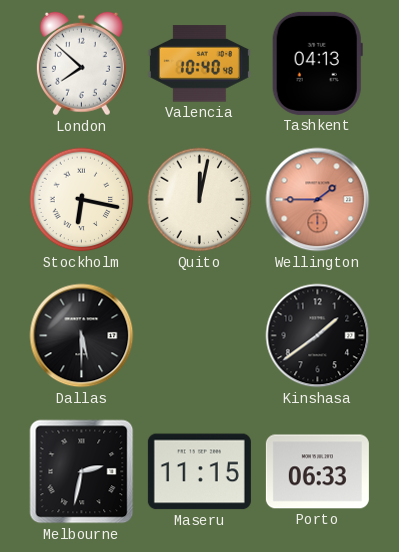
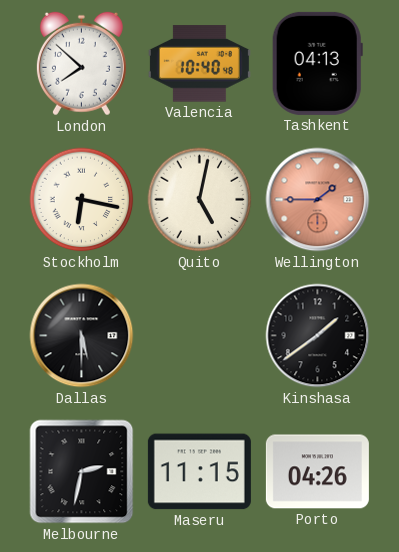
Quito: 12:02 -> 5:02 (200, 200)
Porto: 06:33 -> 04:26 (317, 472)
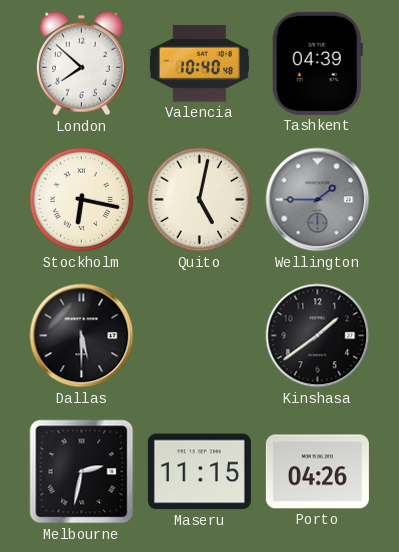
Tashkent: 04:13 -> 04:39 (317, 63)
Wellington dial: salmon -> grey (318, 200)
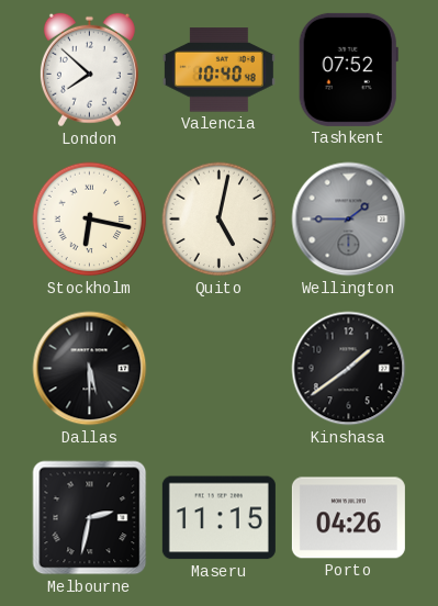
Tashkent: 04:39 -> 07:52 (348, 69)
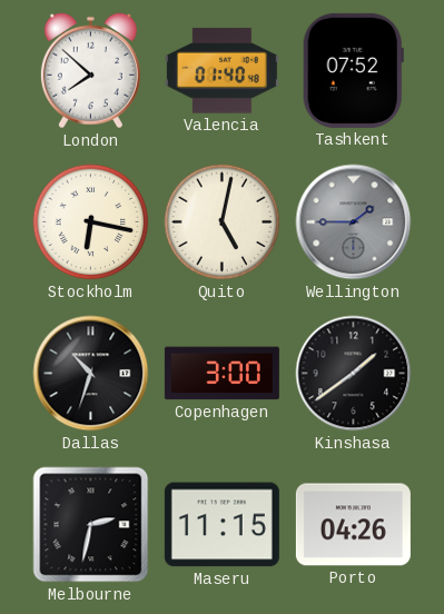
Valencia: 10:40 -> 01:40 (221, 71)
Dallas: 5:30 -> 10:33 (91, 374)
Copenhagen: none -> 3:00 (221, 374)
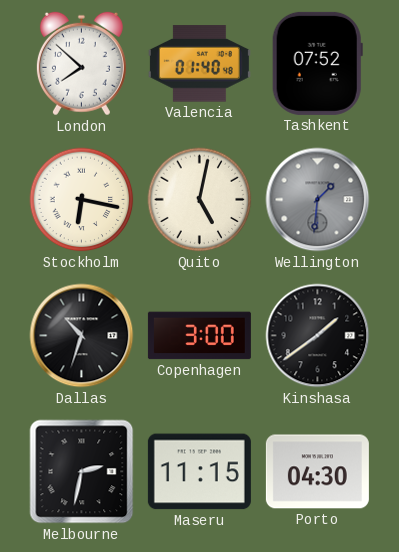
Wellington: 1:45 -> 1:31 (318, 200)
Porto: 04:26 -> 04:30 (317, 472)
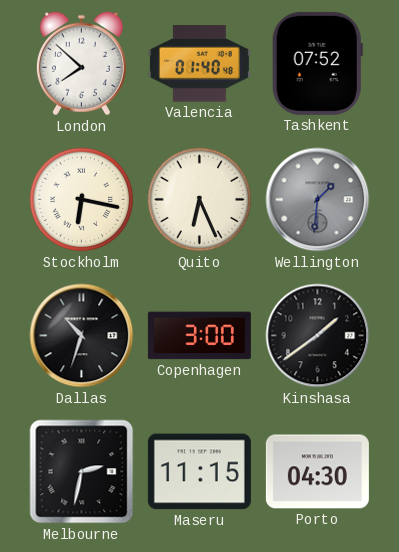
Quito: 5:02 -> 6:26 (200, 200)
